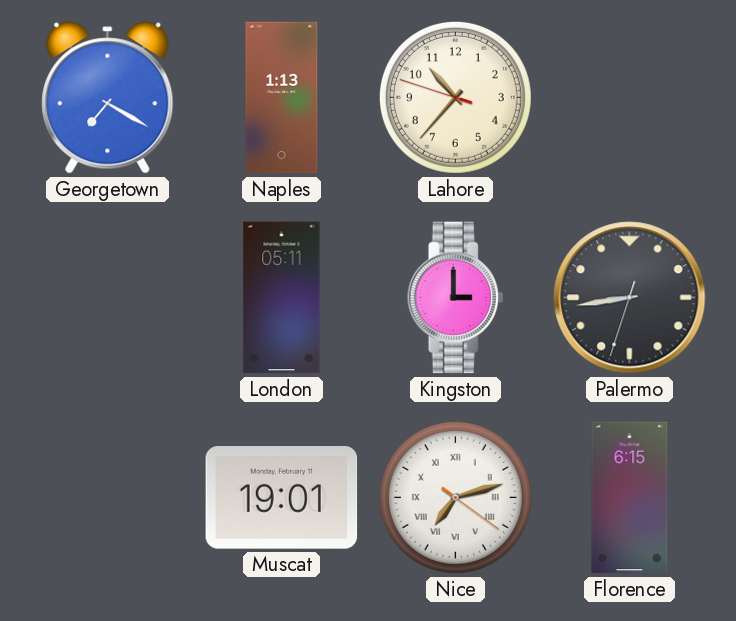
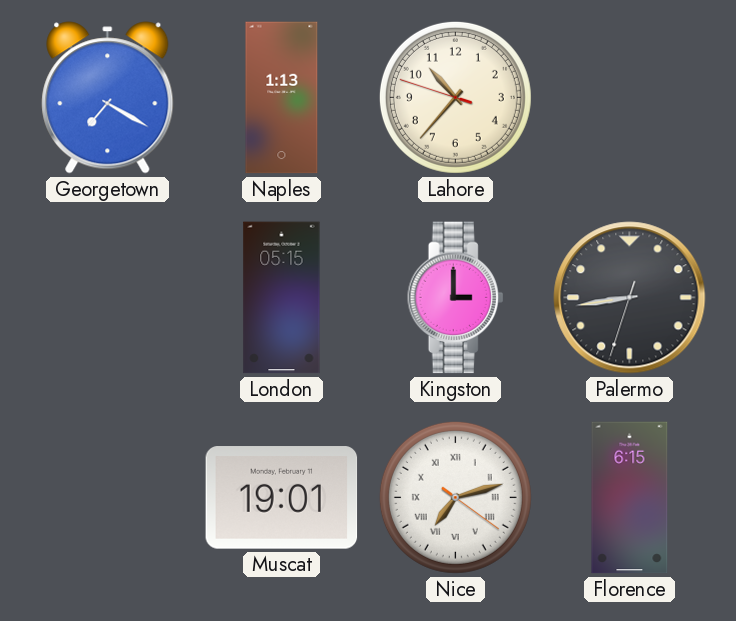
London: 05:11 -> 05:15 (282, 298)
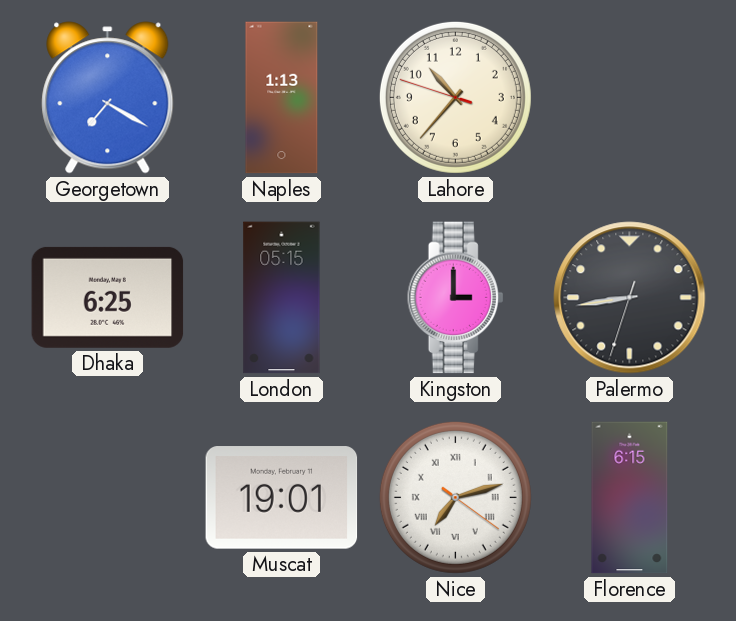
Dhaka: none -> 6:25 (108, 297)
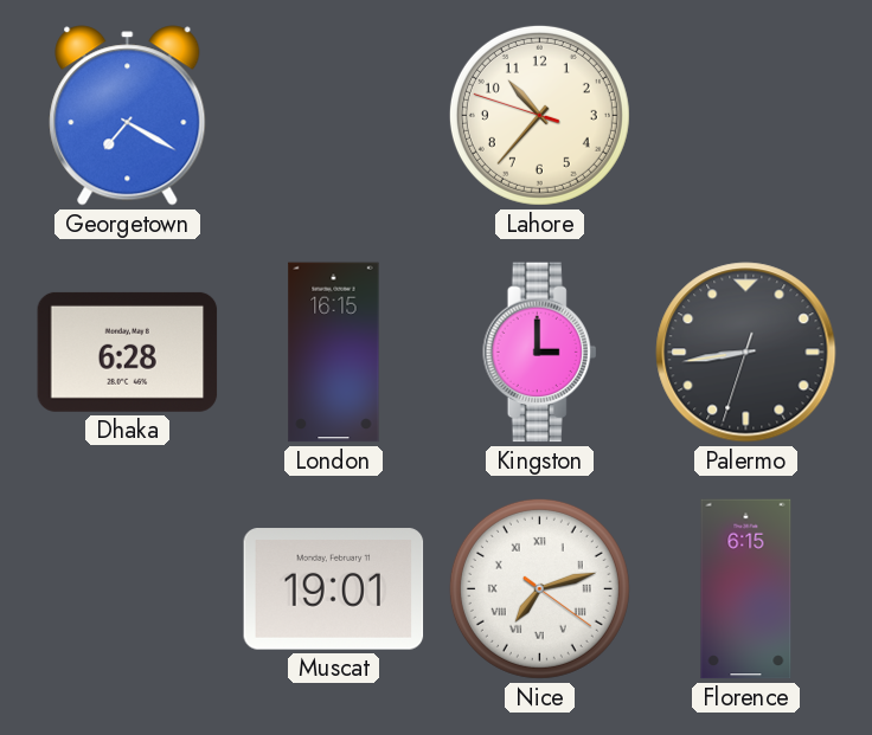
Naples: 1:13 -> none (282, 98)
Dhaka: 6:25 -> 6:28 (128, 352)
London: 05:15 -> 16:15 (334, 353)
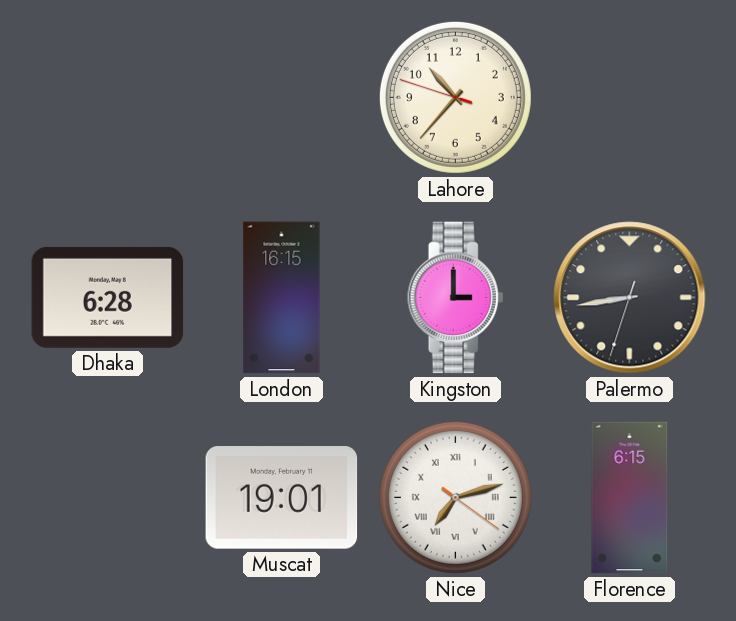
Georgetown: 7:20 -> none (128, 116)
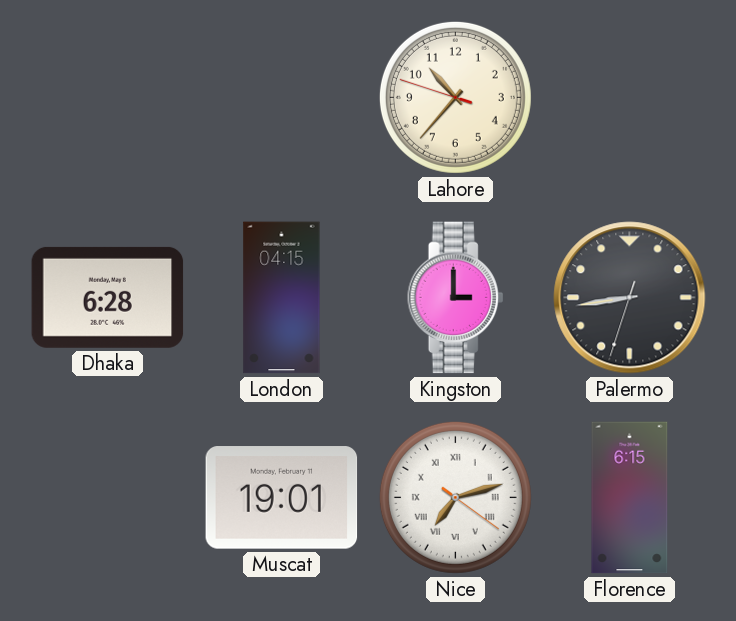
London: 16:15 -> 04:15 (282, 298)
